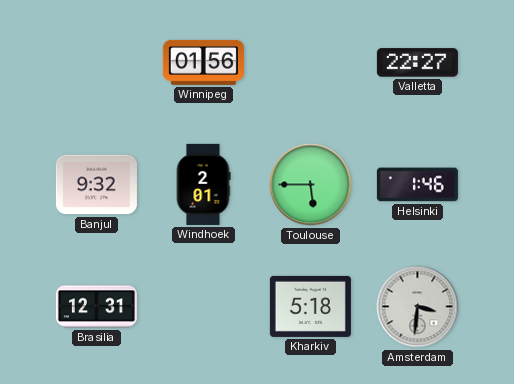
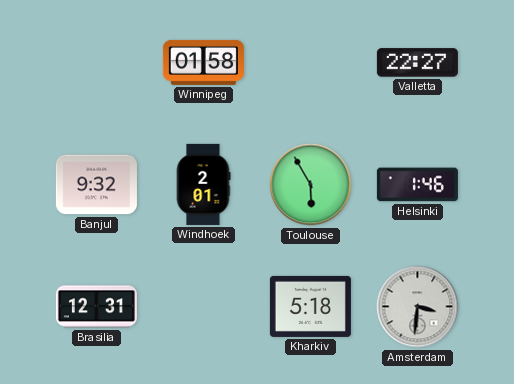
Winnipeg: 01:56 -> 01:58 (203, 62)
Toulouse: 5:45 -> 5:55 (311, 185)
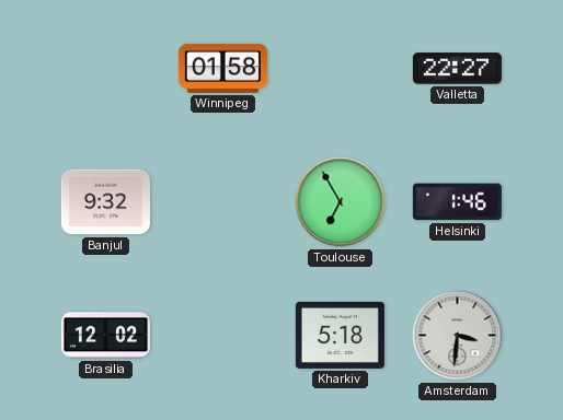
Windhoek: 2:01 -> none (203, 184)
Toulouse: 5:55 -> 6:55 (341, 202)
Brasilia: 12:31 -> 12:02 (105, 336)
